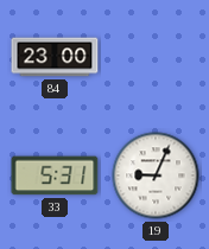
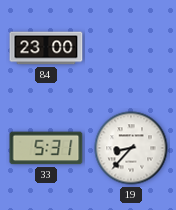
19: 9:04 -> 8:37 (131, 148)
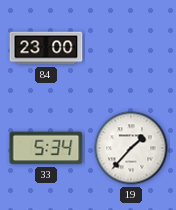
33: 5:31 -> 5:34 (46, 148)
19: 8:37 -> 1:37 (131, 148)
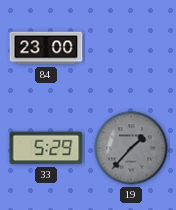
33: 5:34 -> 5:29 (46, 148)
19 dial: white -> grey (131, 148)
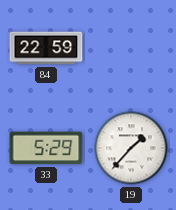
84: 23:00 -> 22:59 (46, 48)
19 dial: grey -> white (131, 148)
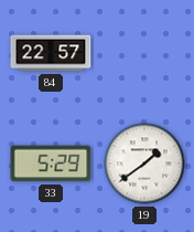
84: 22:59 -> 22:57 (51, 53)
19: 1:37 -> 1:39 (144, 164)
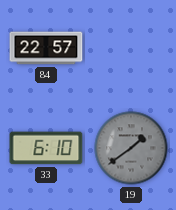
33: 5:29 -> 6:10 (46, 148)
19 dial: white -> grey (131, 148)
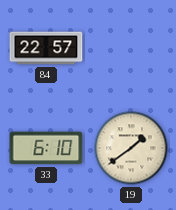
19 dial: grey -> cream (131, 148)
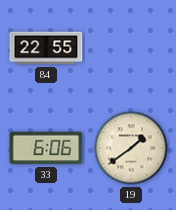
84: 22:57 -> 22:55 (46, 48)
33: 6:10 -> 6:06 (46, 148)
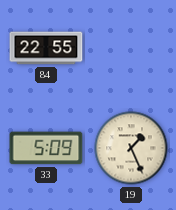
33: 6:06 -> 5:09 (46, 148)
19: 1:39 -> 1:26 (131, 148)
